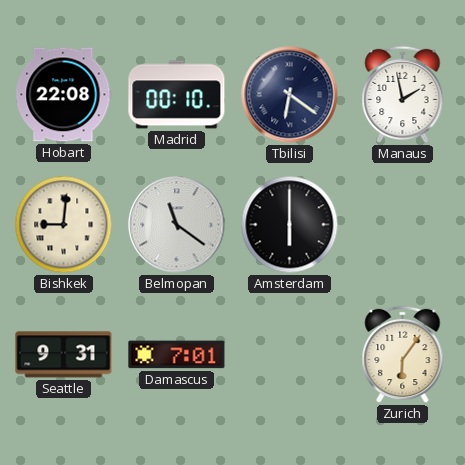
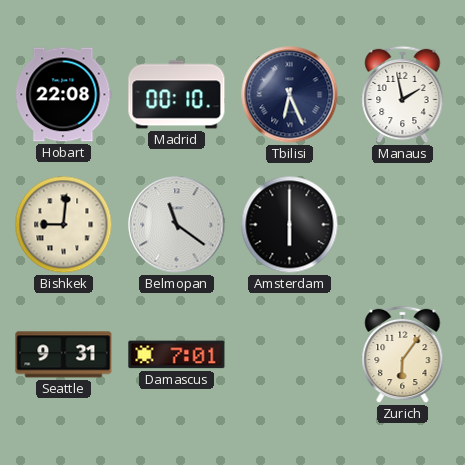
Tbilisi: 6:21 -> 6:26 (290, 95)
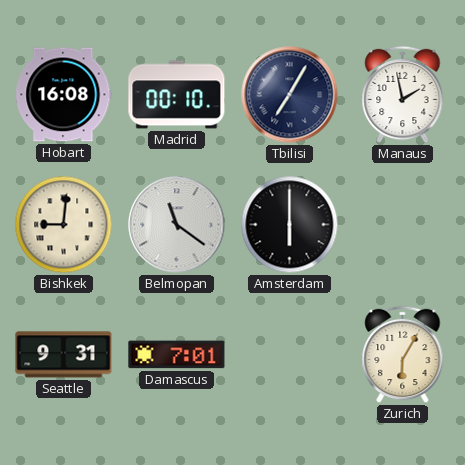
Hobart: 22:08 -> 16:08 (64, 95)
Tbilisi: 6:26 -> 7:05 (290, 95)
Zurich: 6:06 -> 6:05 (403, 355)
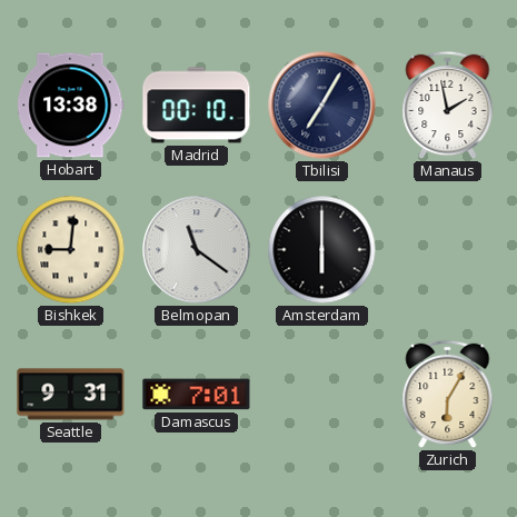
Hobart: 16:08 -> 13:38 (71, 106)
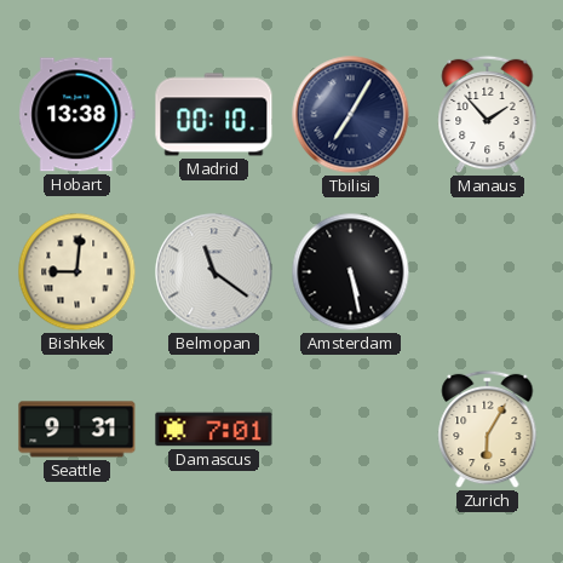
Manaus: 1:58 -> 1:53 (488, 115)
Amsterdam: 6:00 -> 5:28 (351, 272)
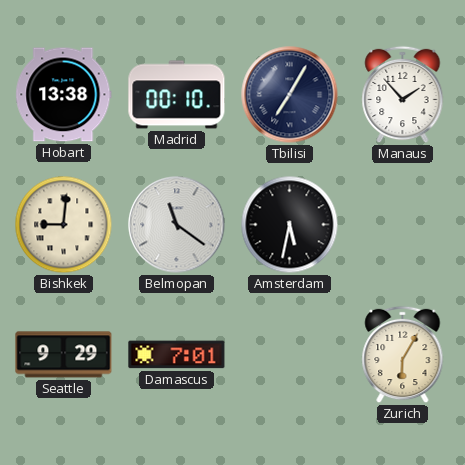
Amsterdam: 5:28 -> 5:32 (290, 225)
Seattle: 9:31 -> 9:29 (64, 355)
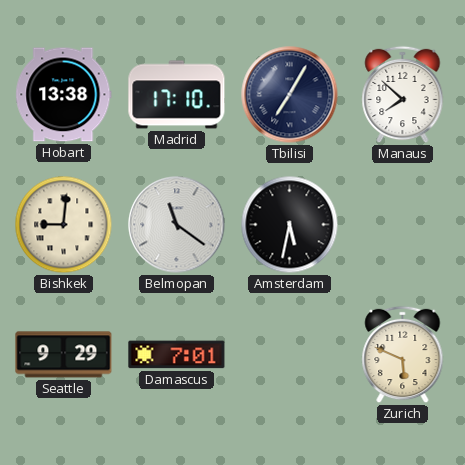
Madrid: 00:10 -> 17:10 (177, 95)
Manaus: 1:53 -> 7:52 (403, 95)
Zurich: 6:05 -> 5:49 (403, 355)
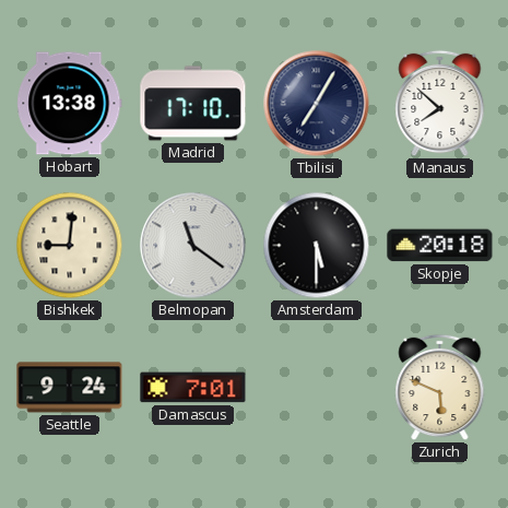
Amsterdam: 5:32 -> 5:30 (317, 246)
Skopje: none -> 20:18 (440, 246)
Seattle: 9:29 -> 9:24 (70, 388)
